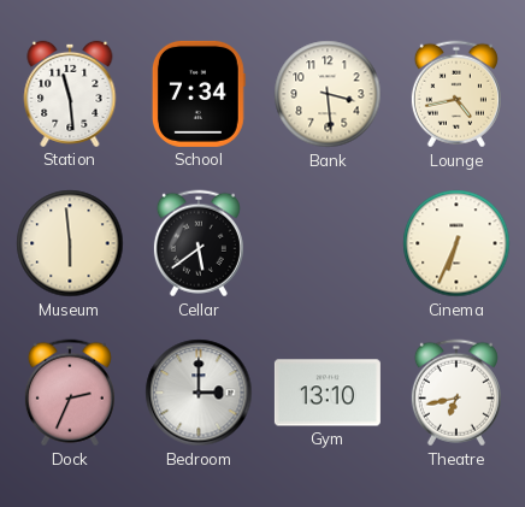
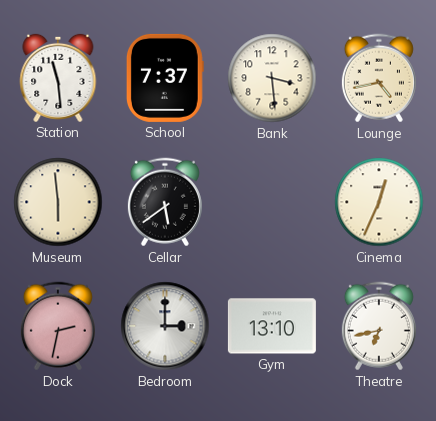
School: 7:34 -> 7:37 (165, 78)
Cinema: 6:34 -> 12:34 (379, 202)
Dock: 2:34 -> 2:32 (58, 326)
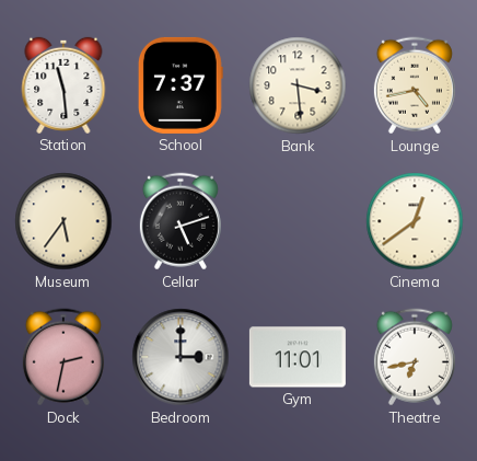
Museum: 5:59 -> 5:36 (63, 221)
Cellar: 5:39 -> 5:12 (181, 221)
Cinema: 12:34 -> 12:39 (415, 221)
Gym: 13:10 -> 11:01 (298, 357)
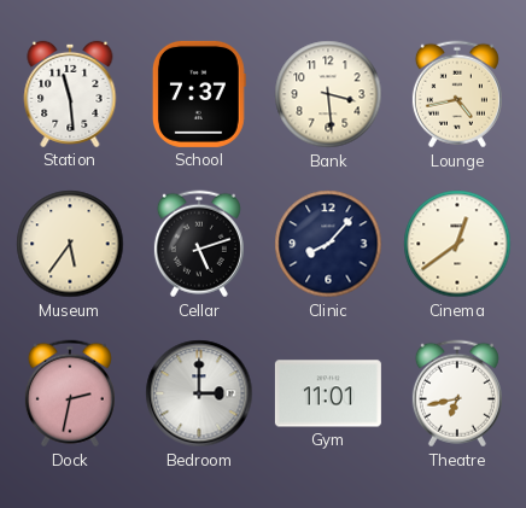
Clinic: none -> 8:07 (328, 244)
